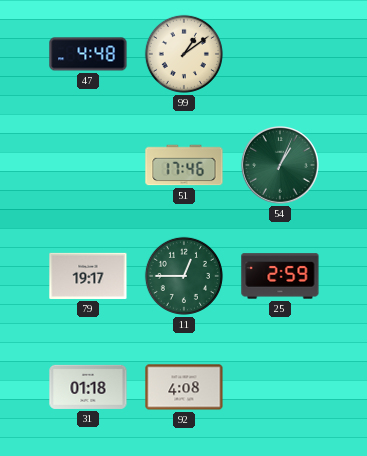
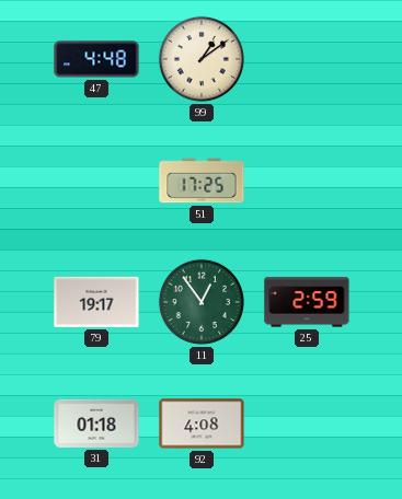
51: 17:46 -> 17:25 (202, 181)
54: 1:04 -> none (281, 166)
11: 12:45 -> 12:54 (202, 302)
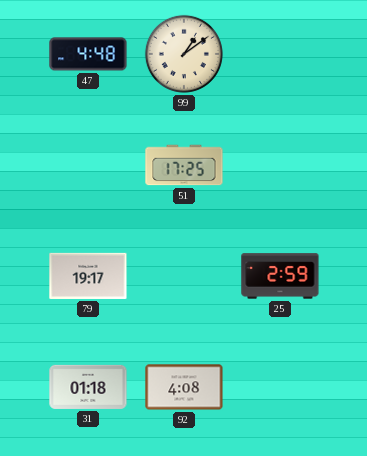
11: 12:54 -> none (202, 302)
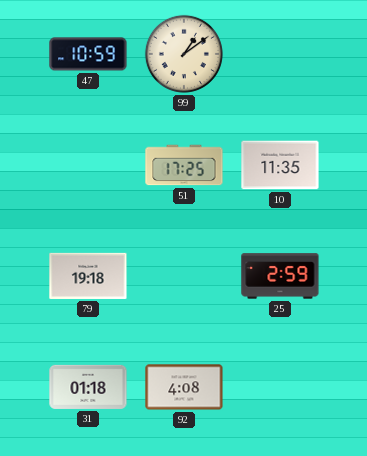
47: 4:48 -> 10:59 (88, 54)
10: none -> 11:35 (280, 165)
79: 19:17 -> 19:18 (88, 276)
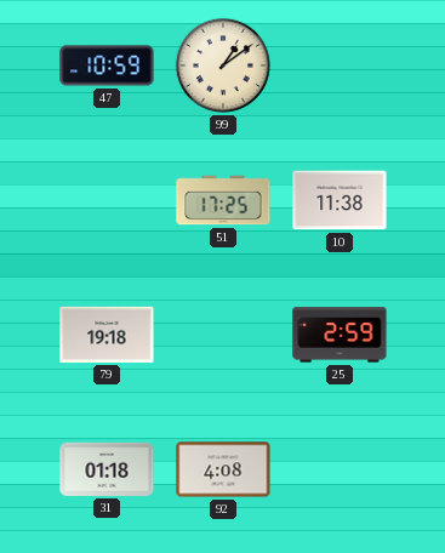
10: 11:35 -> 11:38 (340, 200)
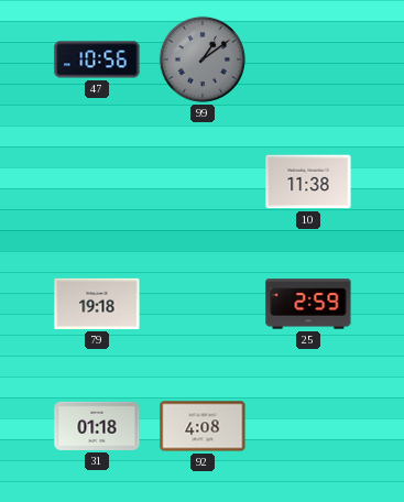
47: 10:59 -> 10:56 (97, 59)
99 dial: cream -> grey (203, 59)
51: 17:25 -> none (223, 200)
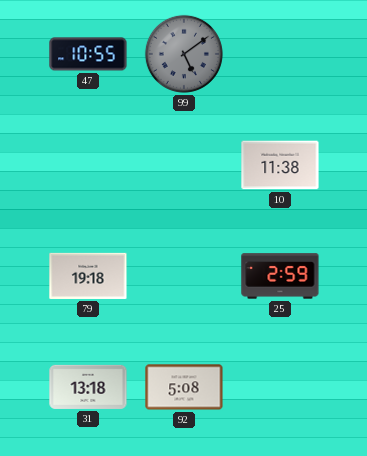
47: 10:56 -> 10:55 (88, 54)
99: 1:09 -> 5:09 (184, 54)
31: 01:18 -> 13:18 (88, 387)
92: 4:08 -> 5:08 (184, 387)
